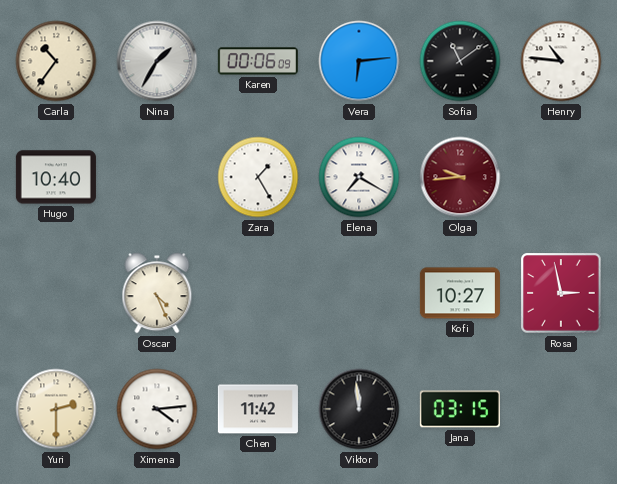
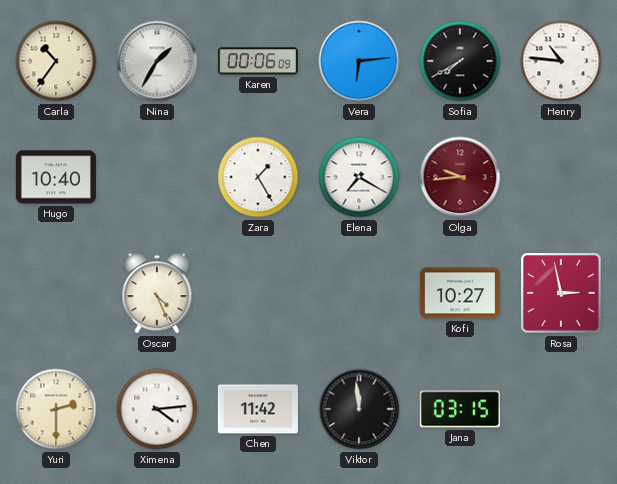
Sofia: 11:09 -> 7:40 (460, 61)
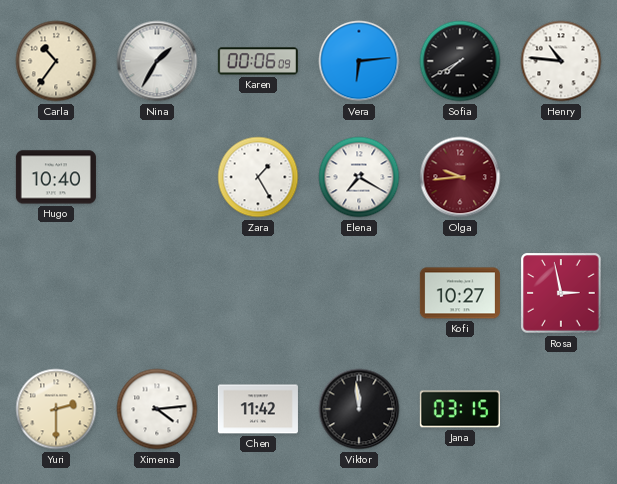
Oscar: 4:26 -> none (157, 293)
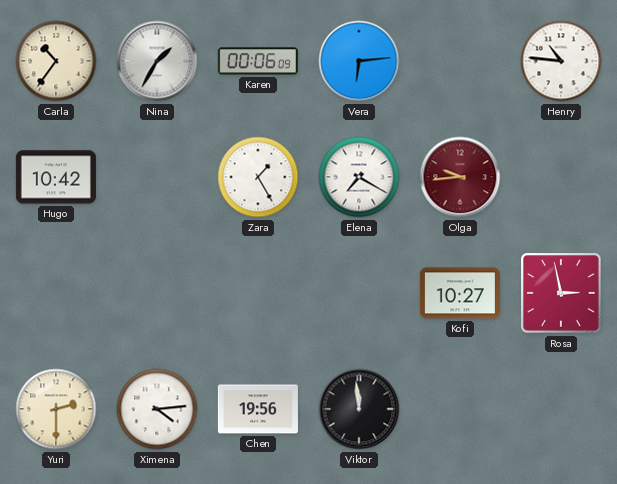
Sofia: 7:40 -> none (460, 61)
Hugo: 10:40 -> 10:42 (56, 177)
Chen: 11:42 -> 19:56 (258, 409)
Jana: 03:15 -> none (460, 409)
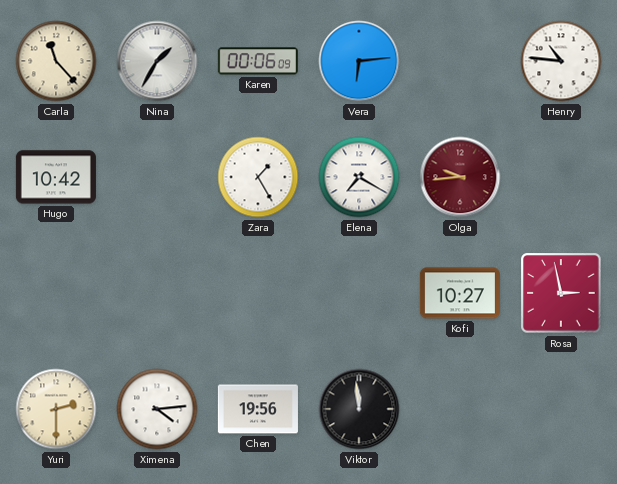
Carla: 10:36 -> 11:23 (56, 61)
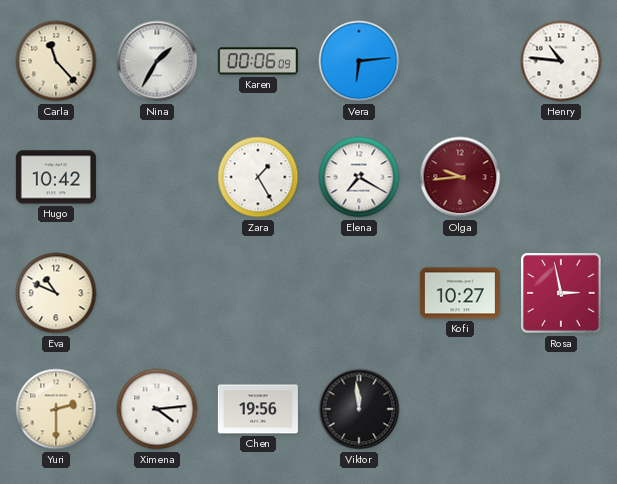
Eva: none -> 10:49 (56, 293)
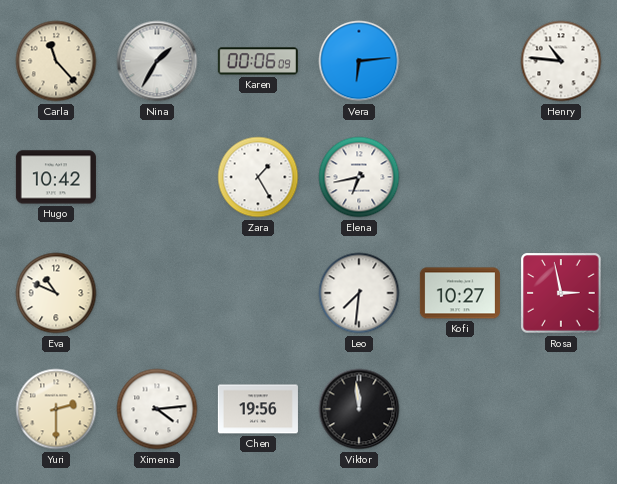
Elena: 7:20 -> 6:43 (359, 177)
Olga: 9:44 -> none (460, 177)
Leo: none -> 7:31 (359, 293)
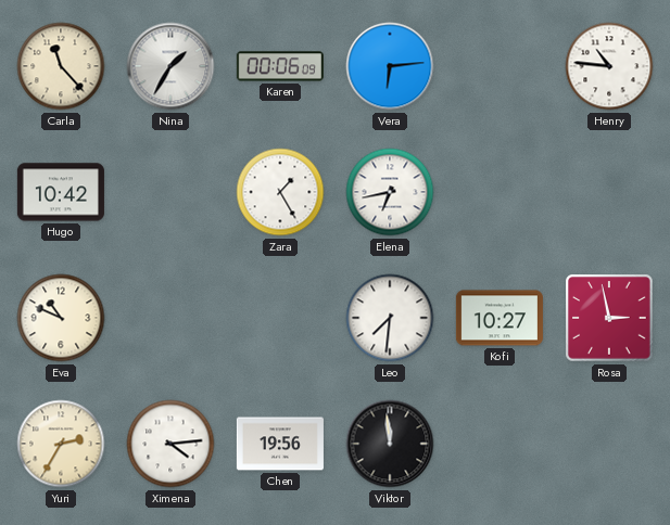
Yuri: 2:30 -> 2:35 (61, 444)
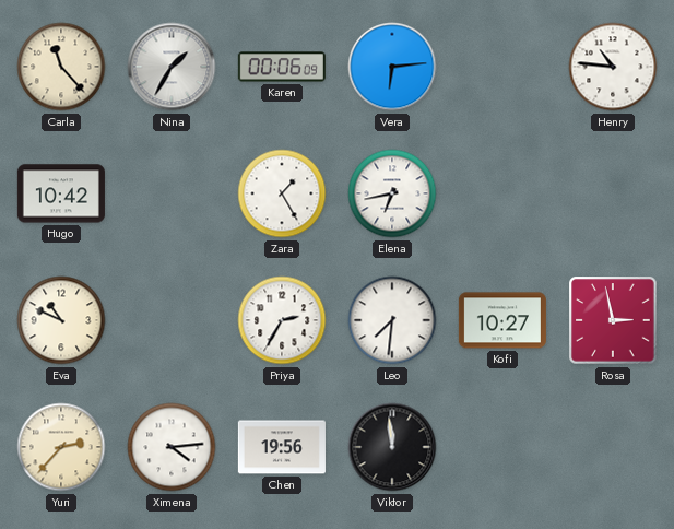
Priya: none -> 2:35 (282, 320)
Yuri: 2:35 -> 2:37 (61, 447)
